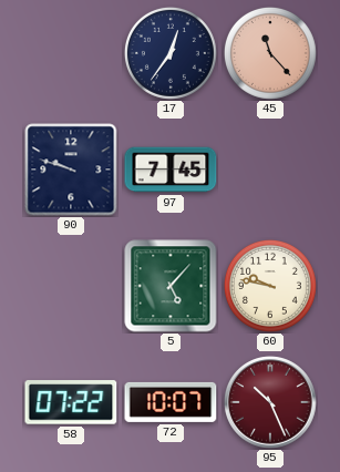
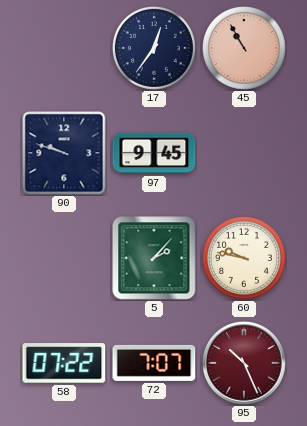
45: 11:23 -> 10:55 (244, 48)
97: 7:45 -> 9:45 (154, 153)
5: 5:07 -> 2:07 (154, 258)
72: 10:07 -> 7:07 (154, 363)
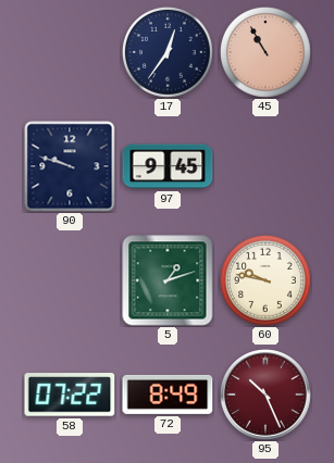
5: 2:07 -> 1:12 (168, 280)
72: 7:07 -> 8:49 (168, 395)
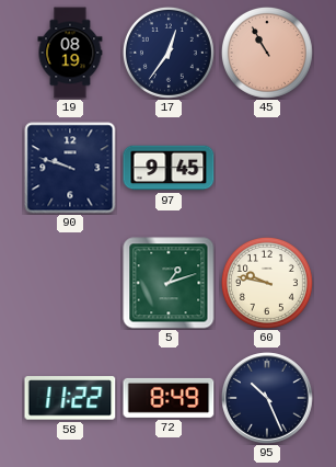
19: none -> 08:19 (70, 53)
58: 07:22 -> 11:22 (70, 398)
95 dial: burgundy -> navy (267, 398)
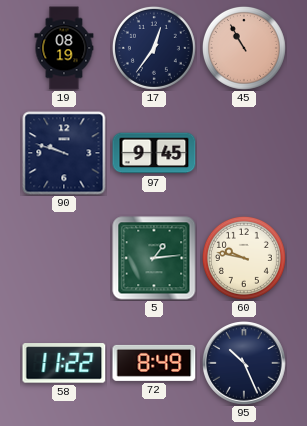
5: 1:12 -> 1:14 (154, 258)
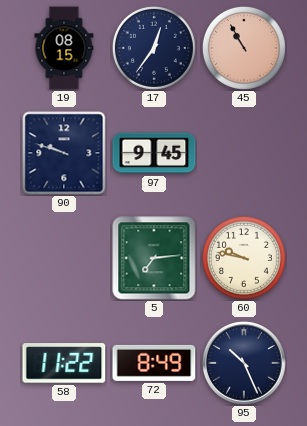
19: 08:19 -> 08:15 (64, 48)
5: 1:14 -> 7:14 (154, 258)
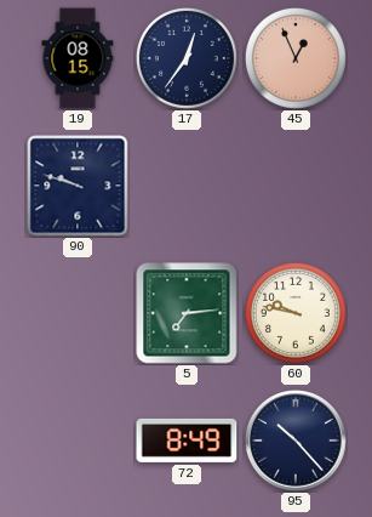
45: 10:55 -> 12:56 (296, 58)
97: 9:45 -> none (154, 153)
58: 11:22 -> none (64, 363)
95: 10:26 -> 10:23 (296, 441)
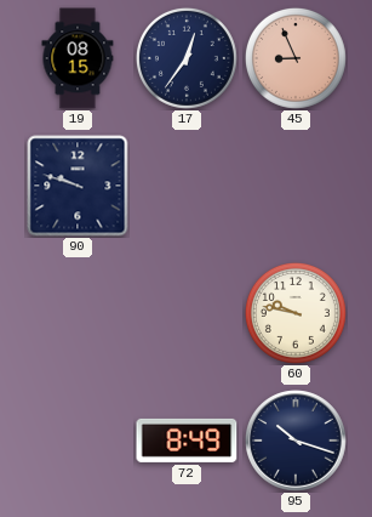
45: 12:56 -> 8:56 (296, 58)
5: 7:14 -> none (187, 313)
95: 10:23 -> 10:18 (296, 441)
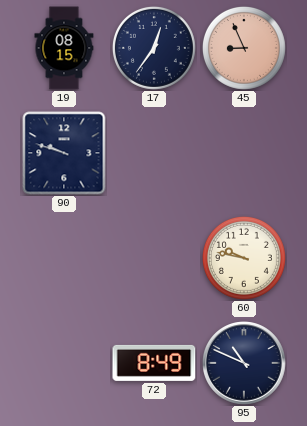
95: 10:18 -> 10:49 (244, 363)
